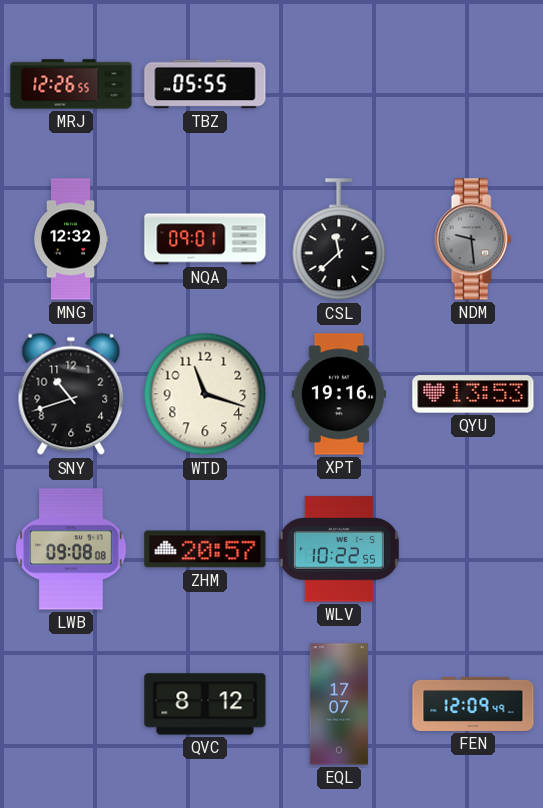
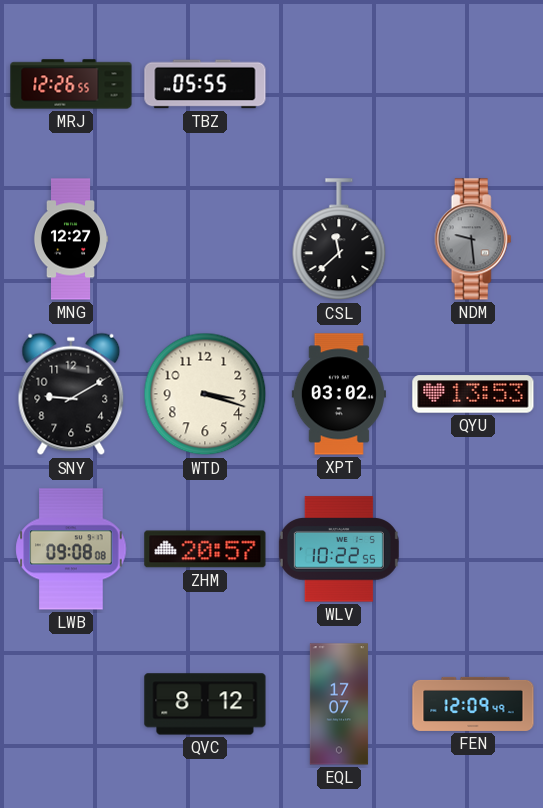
MNG: 12:32 -> 12:27 (71, 239)
NQA: 09:01 -> none (205, 239)
SNY: 10:42 -> 9:10 (71, 394)
WTD: 11:18 -> 3:18 (205, 394)
XPT: 19:16 -> 03:02 (339, 394)
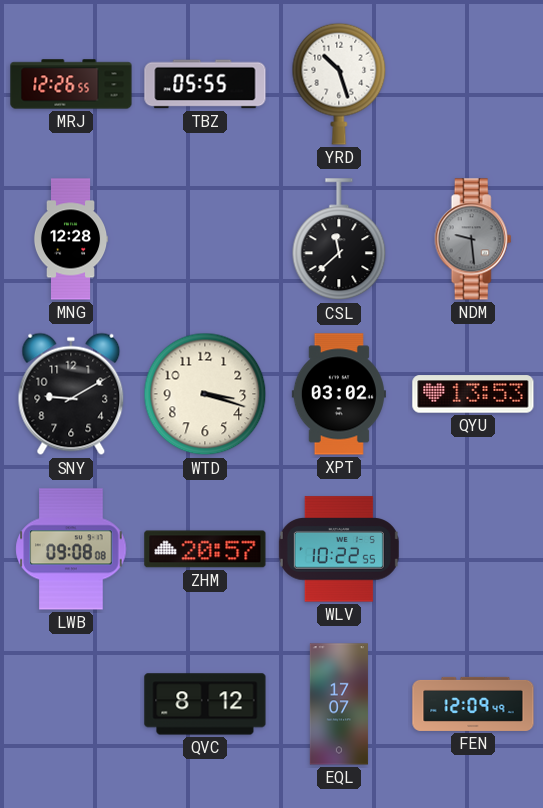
YRD: none -> 10:27 (339, 84)
MNG: 12:27 -> 12:28 (71, 239)
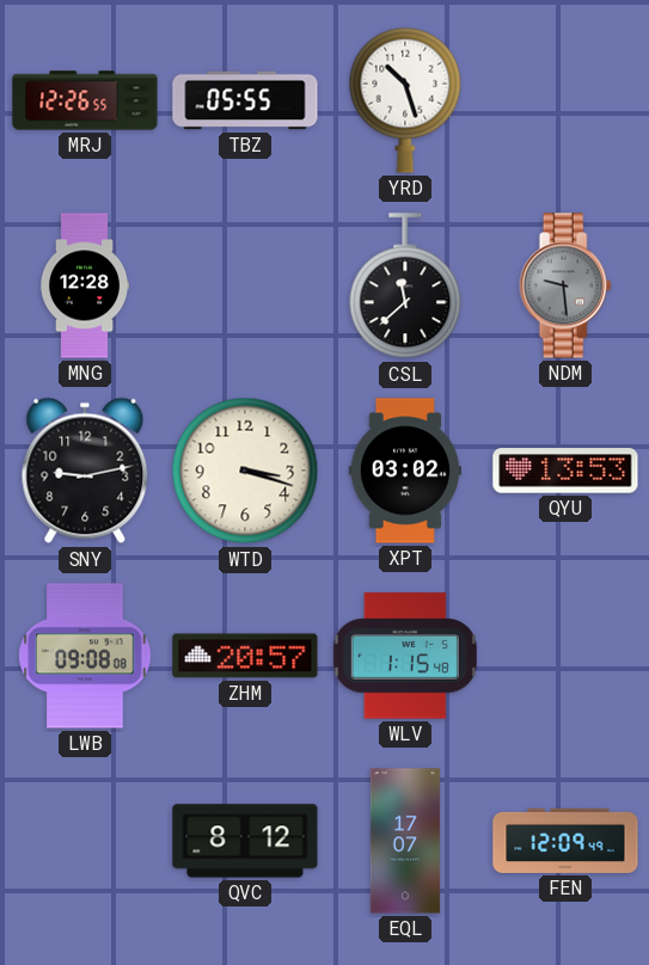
SNY: 9:10 -> 9:13 (85, 471)
WLV: 10:22 -> 1:15 (405, 656)
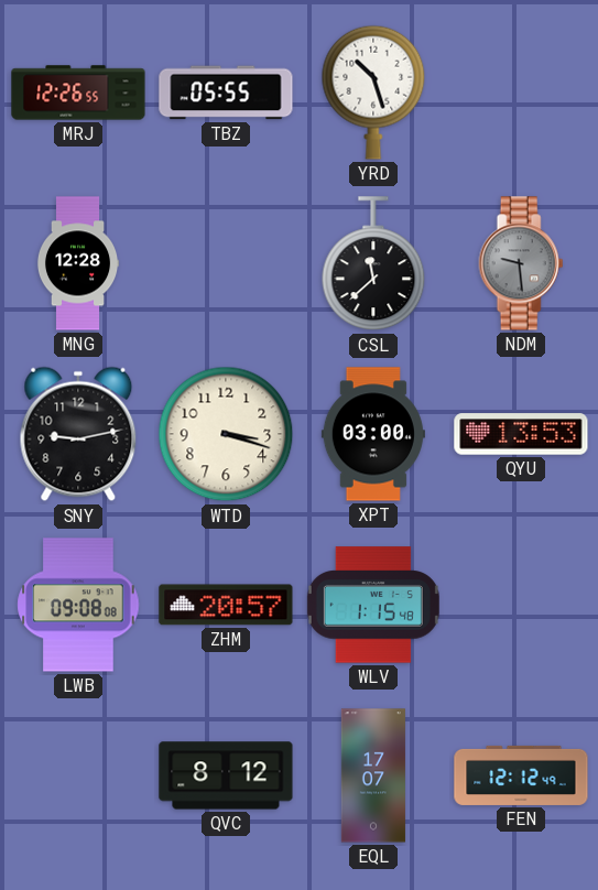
XPT: 03:02 -> 03:00 (373, 434)
FEN: 12:09 -> 12:12 (521, 775)
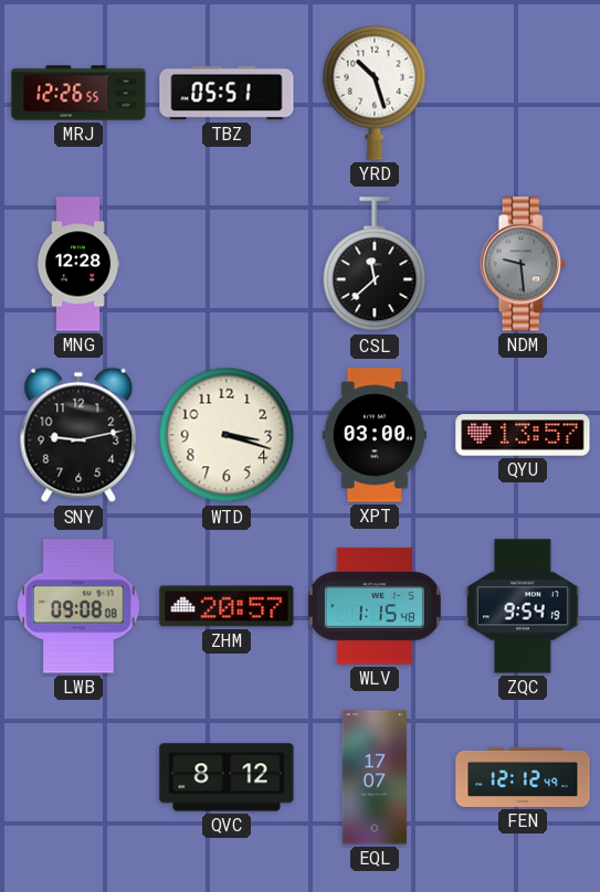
TBZ: 05:55 -> 05:51 (227, 93)
QYU: 13:53 -> 13:57 (523, 435)
ZQC: none -> 9:54 (523, 606)
